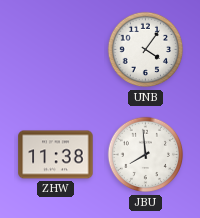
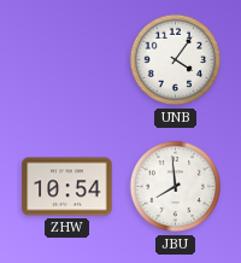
ZHW: 11:38 -> 10:54 (67, 187)
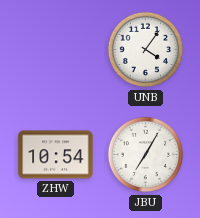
JBU: 7:59 -> 7:05 (146, 155)
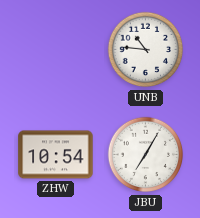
UNB: 4:06 -> 10:46 (146, 50)
